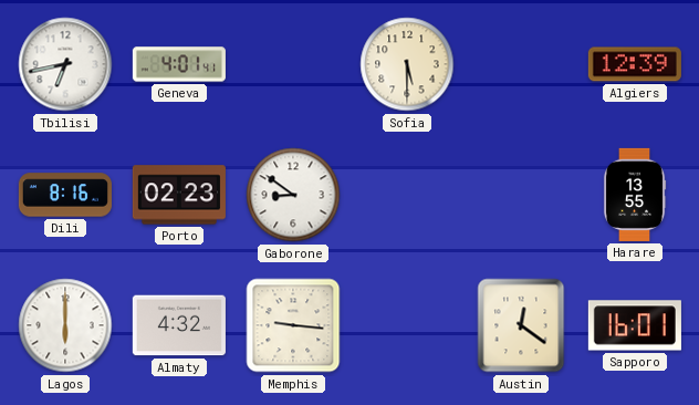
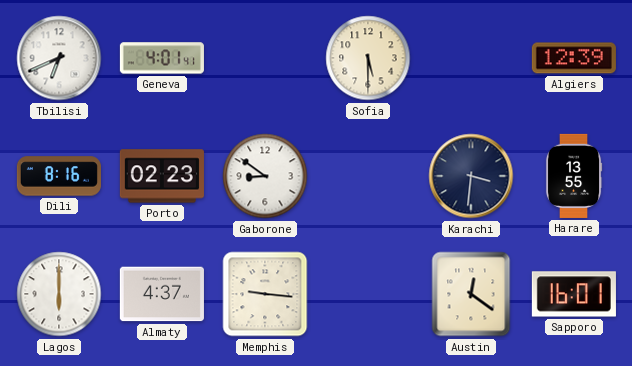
Tbilisi: 6:43 -> 6:41 (59, 58)
Karachi: none -> 3:31 (471, 176)
Almaty: 4:32 -> 4:37 (162, 294)
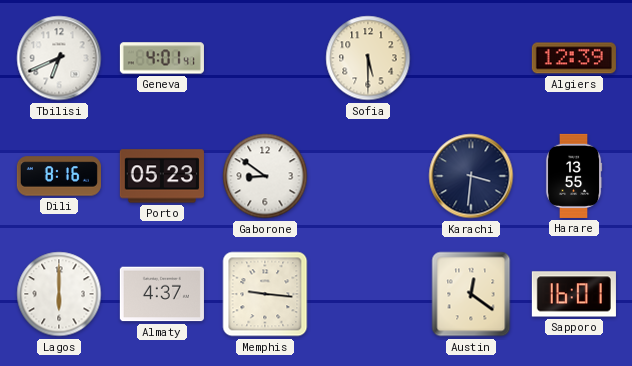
Porto: 02:23 -> 05:23 (162, 176)
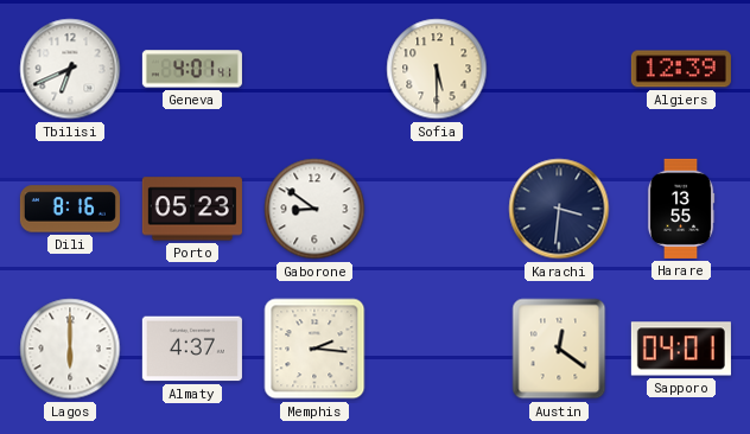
Memphis: 9:16 -> 2:16 (314, 349)
Sapporo: 16:01 -> 04:01 (681, 349)
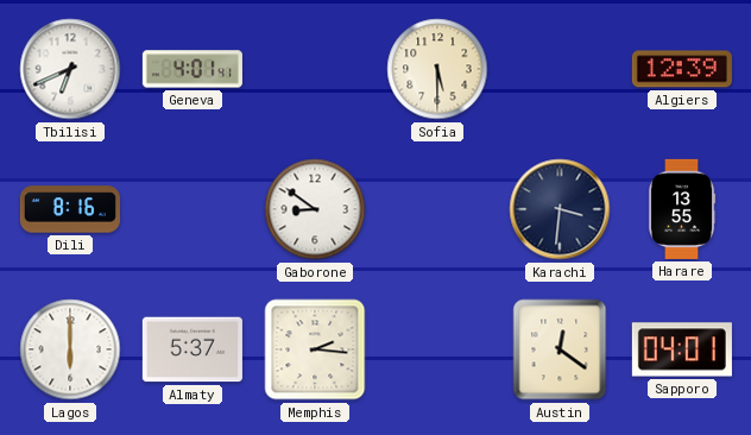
Porto: 05:23 -> none (192, 209)
Almaty: 4:37 -> 5:37 (193, 349)
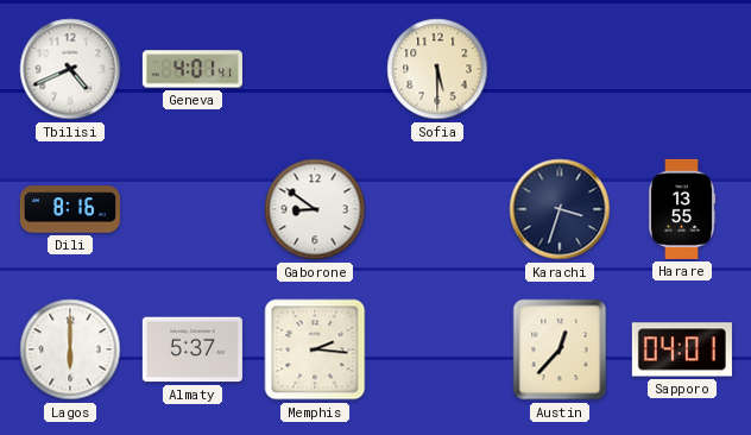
Tbilisi: 6:41 -> 4:41 (70, 69)
Algiers: 12:39 -> none (682, 69)
Karachi: 3:31 -> 3:33 (560, 209)
Austin: 12:21 -> 12:37 (560, 349)
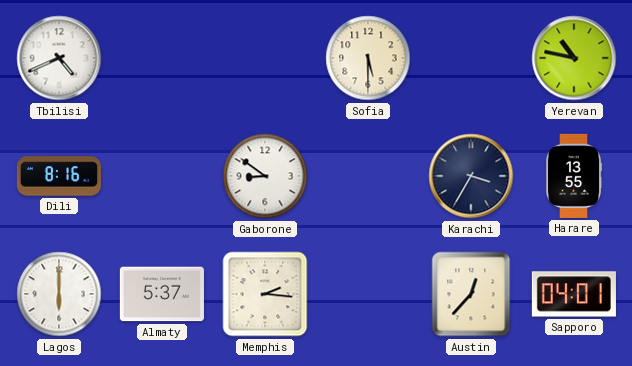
Geneva: 4:01 -> none (193, 69)
Yerevan: none -> 10:47 (574, 58)
Karachi: 3:33 -> 3:35 (471, 176)
